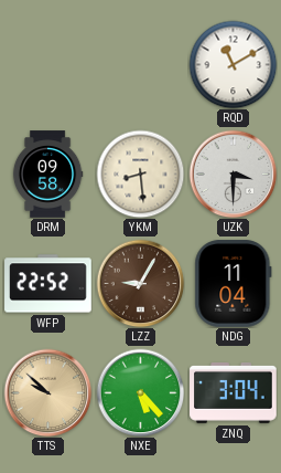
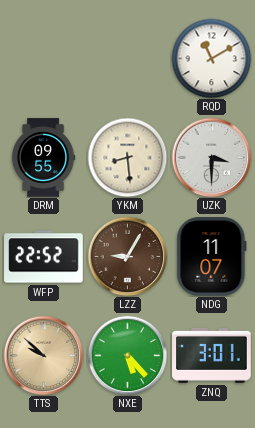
DRM: 09:58 -> 09:55 (43, 158)
NDG: 11:04 -> 11:07 (212, 257)
ZNQ: 3:04 -> 3:01 (212, 355)
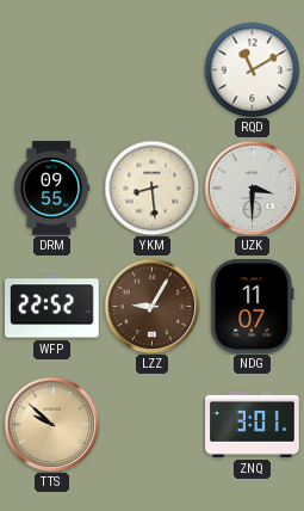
NXE: 5:23 -> none (127, 355)
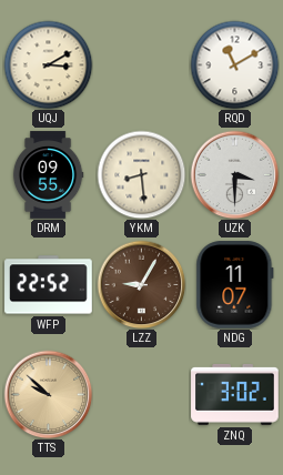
UQJ: none -> 3:10 (48, 64)
ZNQ: 3:01 -> 3:02 (235, 394)
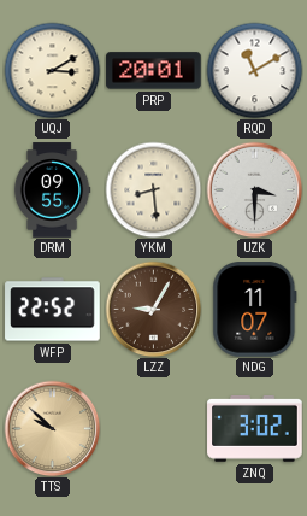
PRP: none -> 20:01 (154, 71)
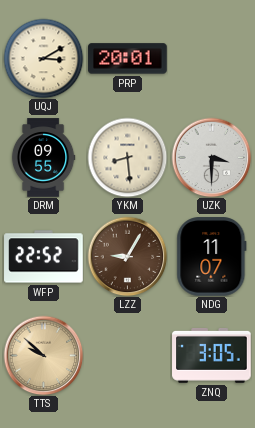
RQD: 11:10 -> none (254, 70)
ZNQ: 3:02 -> 3:05 (212, 355)
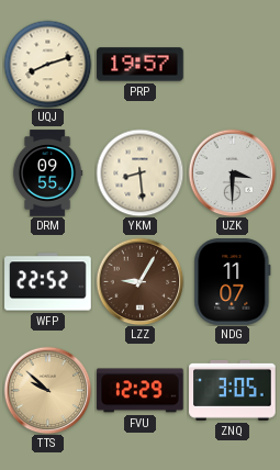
UQJ: 3:10 -> 8:12 (47, 64)
PRP: 20:01 -> 19:57 (141, 65)
FVU: none -> 12:29 (141, 391)
